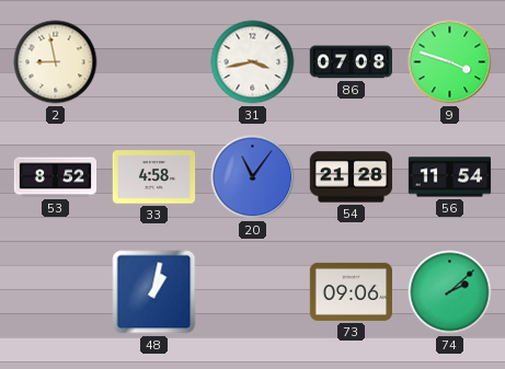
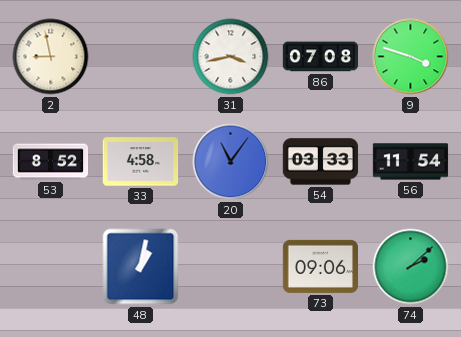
54: 21:28 -> 03:33 (321, 162)
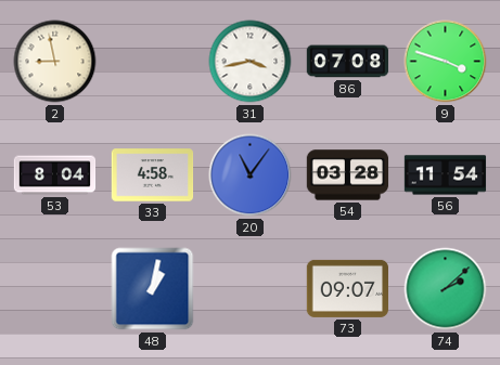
53: 8:52 -> 8:04 (55, 175)
54: 03:33 -> 03:28 (348, 175)
73: 09:06 -> 09:07 (347, 288)
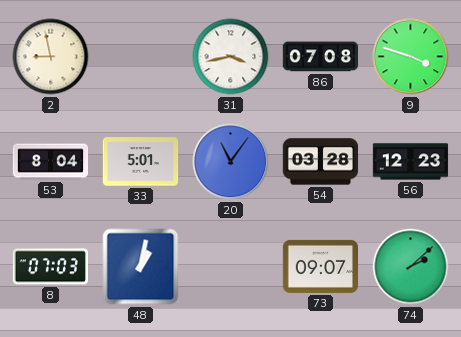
33: 4:58 -> 5:01 (141, 162)
56: 11:54 -> 12:23 (411, 162)
8: none -> 07:03 (50, 267)
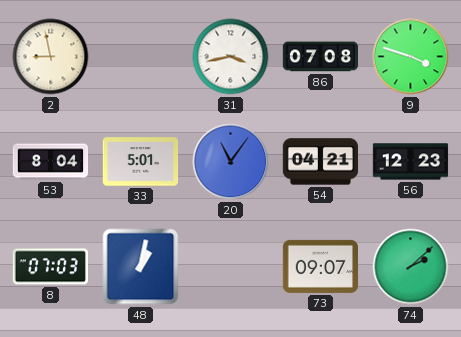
54: 03:28 -> 04:21 (321, 162)
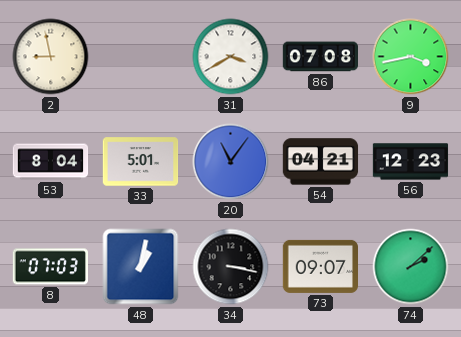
31: 3:43 -> 3:40 (231, 57)
9: 3:48 -> 3:43 (411, 57)
34: none -> 3:17 (231, 267)
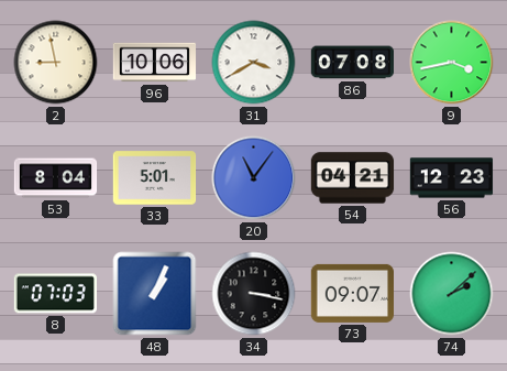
96: none -> 10:06 (155, 63)
48: 1:02 -> 1:04 (155, 294)
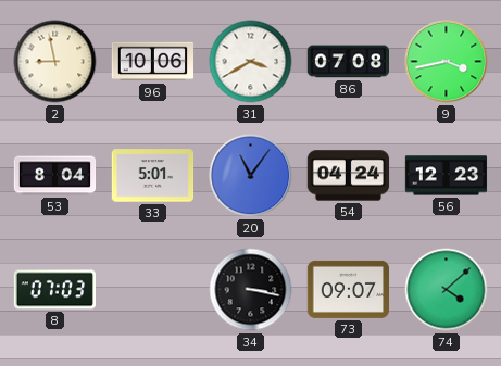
54: 04:21 -> 04:24 (349, 176)
48: 1:04 -> none (155, 294)
74: 2:08 -> 4:08 (447, 290)
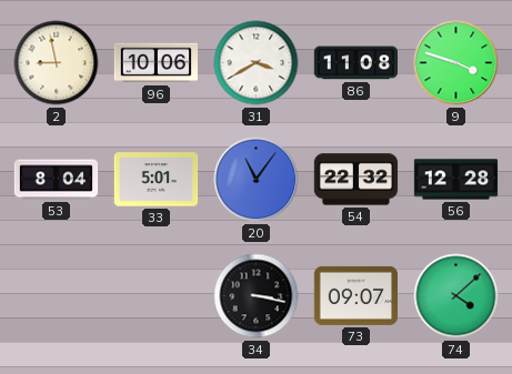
86: 07:08 -> 11:08 (357, 63)
9: 3:43 -> 3:48 (456, 63)
54: 04:24 -> 22:32 (357, 180)
56: 12:23 -> 12:28 (456, 180)
8: 07:03 -> none (54, 290)
